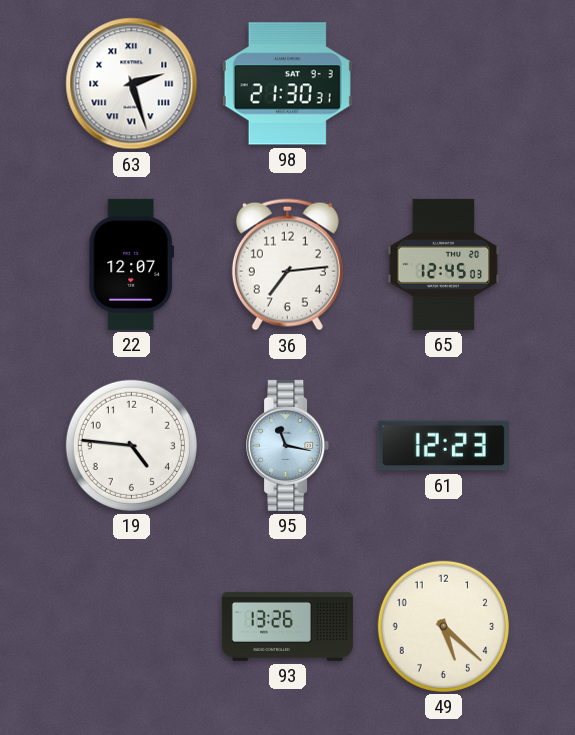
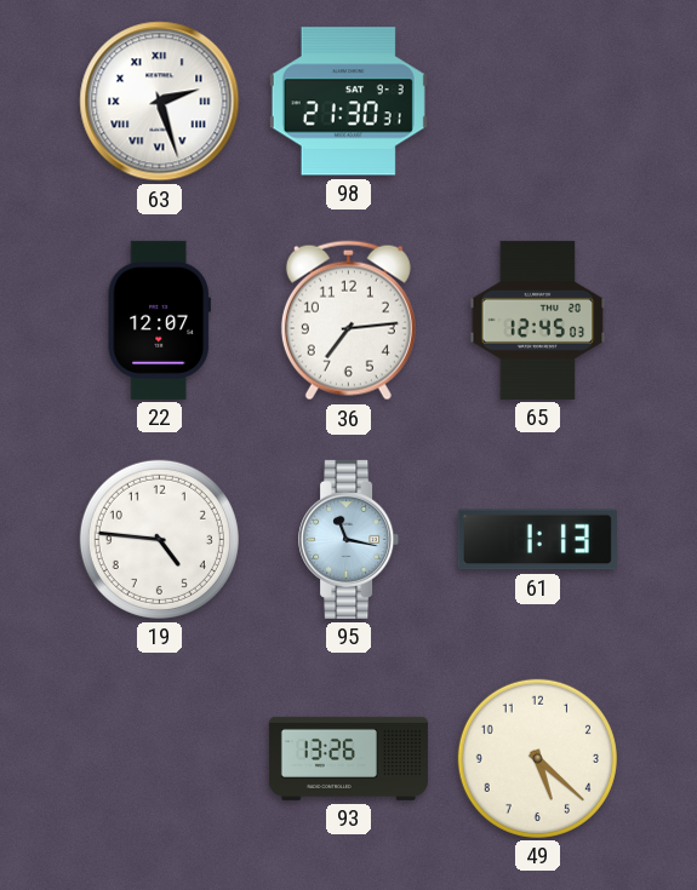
61: 12:23 -> 1:13 (537, 540)
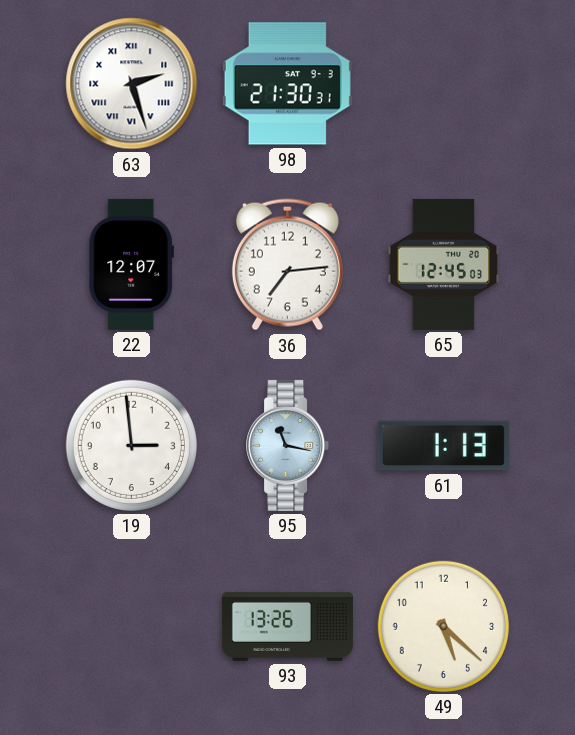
19: 4:46 -> 2:59 (131, 445)
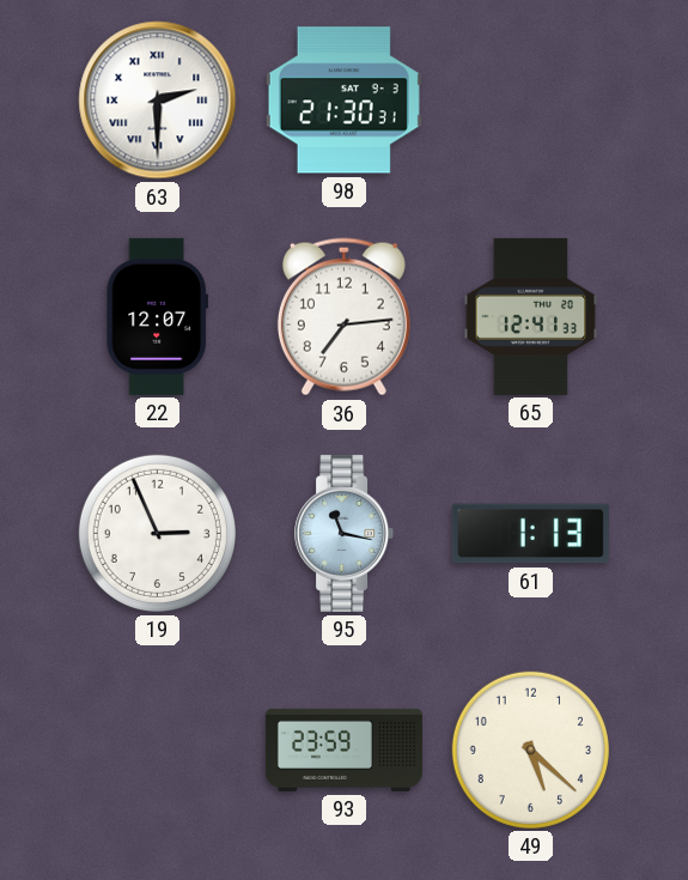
63: 2:27 -> 2:30 (158, 101)
65: 12:45 -> 12:41 (531, 316)
19: 2:59 -> 2:56 (157, 533)
93: 13:26 -> 23:59 (343, 749)
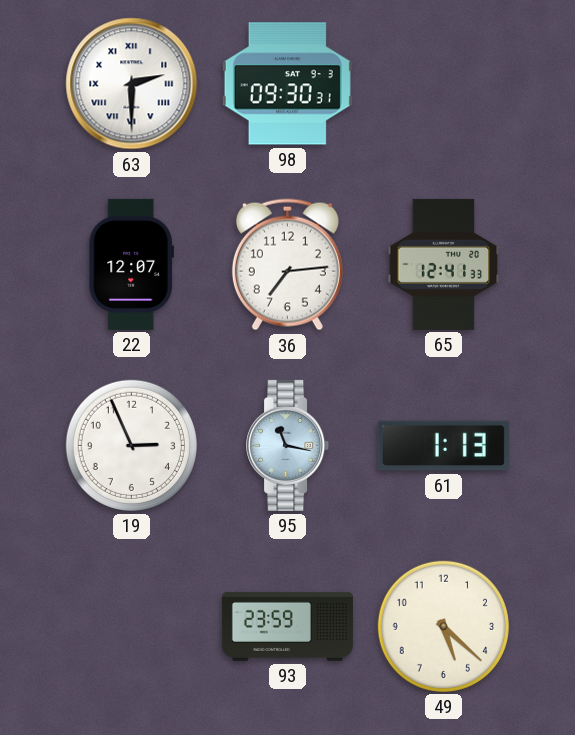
98: 21:30 -> 09:30 (287, 84)
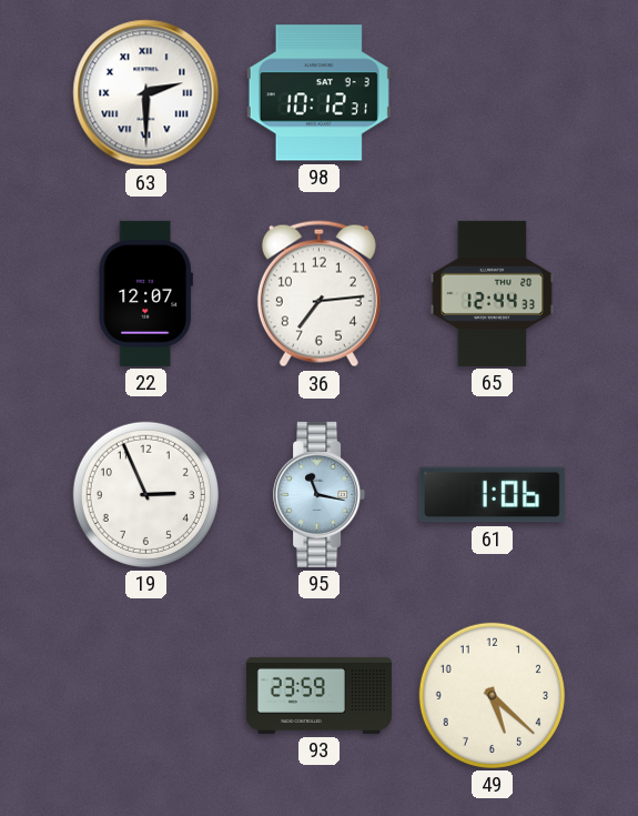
98: 09:30 -> 10:12 (318, 93)
65: 12:41 -> 12:44 (493, 293)
61: 1:13 -> 1:06 (492, 495)
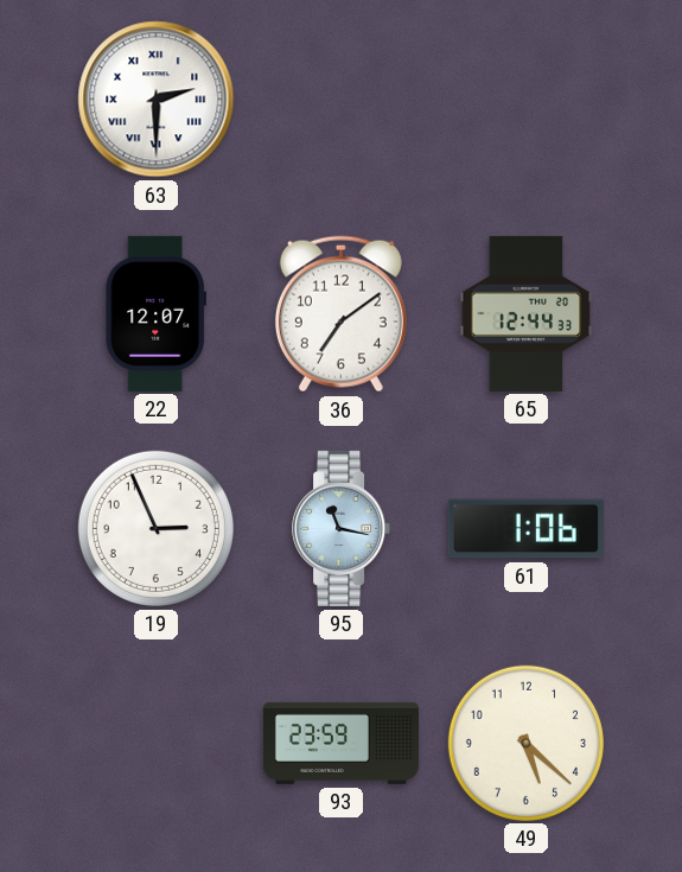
98: 10:12 -> none (318, 93)
36: 7:14 -> 7:09 (340, 314)
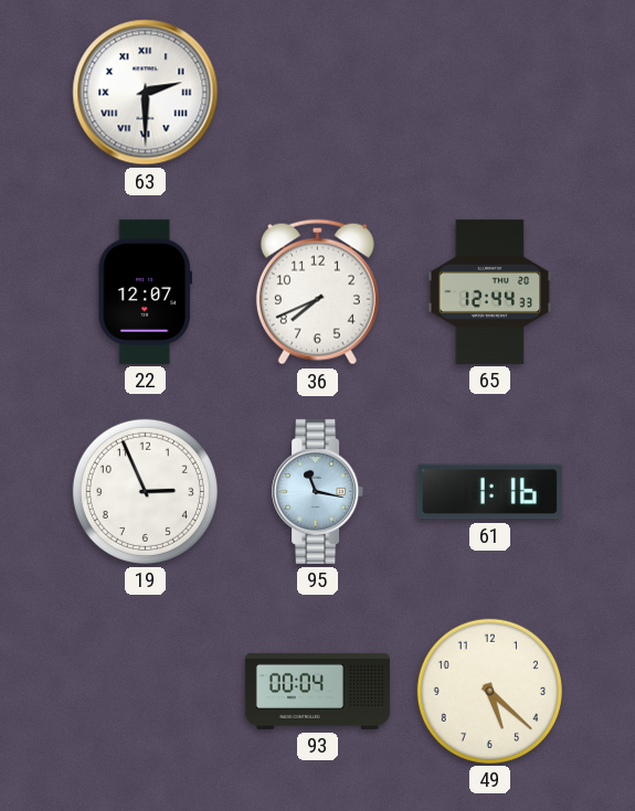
36: 7:09 -> 7:41 (317, 292)
61: 1:06 -> 1:16 (489, 492)
93: 23:59 -> 00:04 (317, 691)
